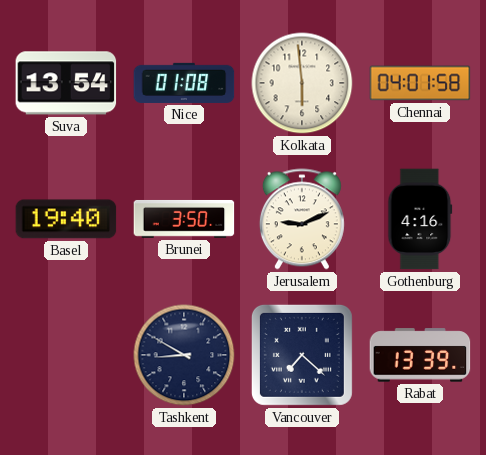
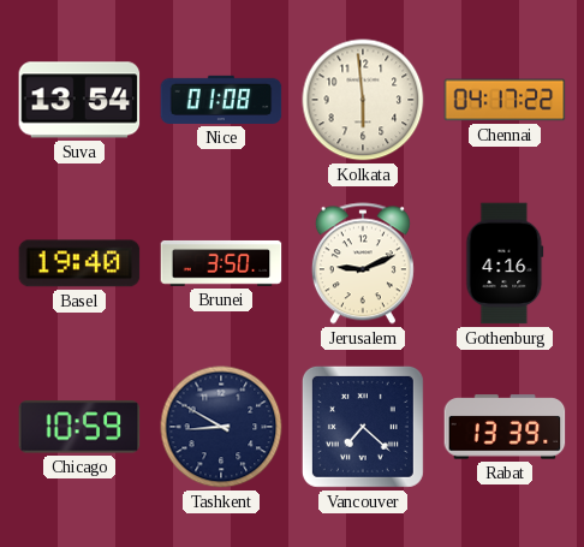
Chennai: 04:01 -> 04:17 (505, 100)
Chicago: none -> 10:59 (79, 427)
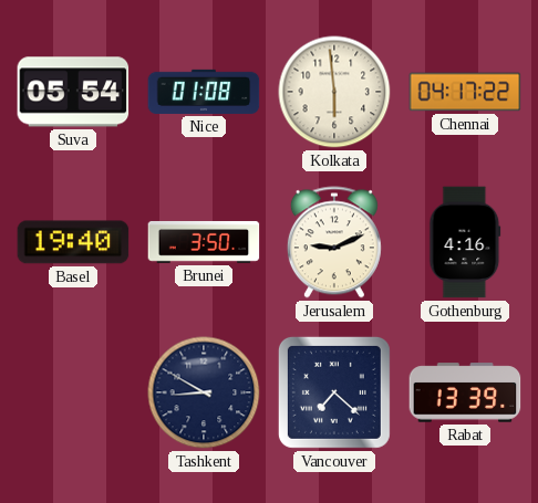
Suva: 13:54 -> 05:54 (73, 92)
Chicago: 10:59 -> none (79, 427)
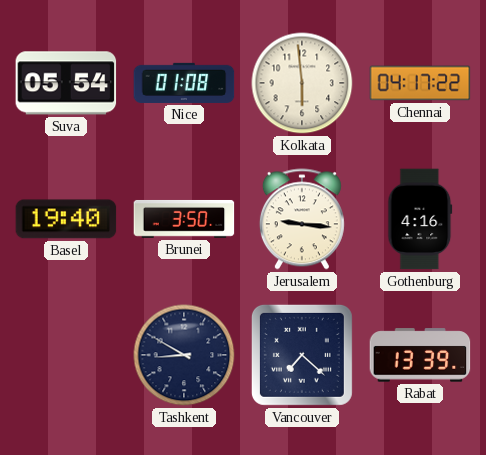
Jerusalem: 9:11 -> 9:16 (302, 219)
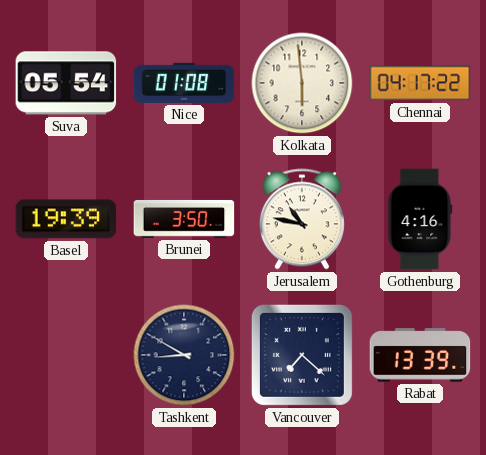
Basel: 19:40 -> 19:39 (66, 219)
Jerusalem: 9:16 -> 10:47 (302, 219)
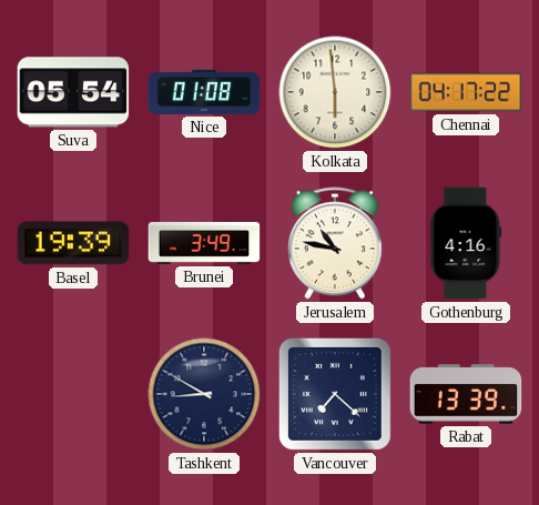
Brunei: 3:50 -> 3:49 (204, 243)
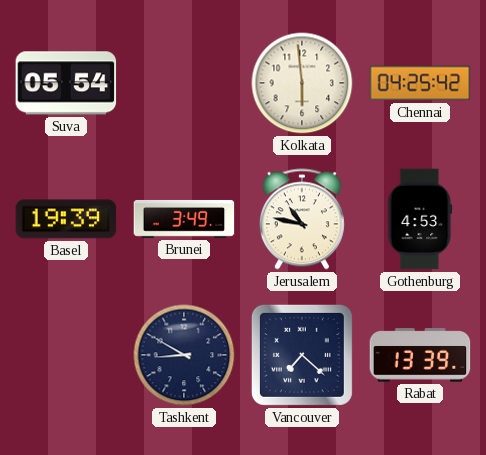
Nice: 01:08 -> none (204, 92)
Chennai: 04:17 -> 04:25 (420, 83)
Gothenburg: 4:16 -> 4:53 (420, 219)
